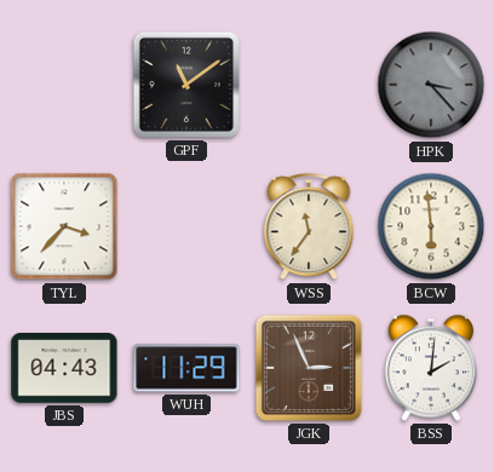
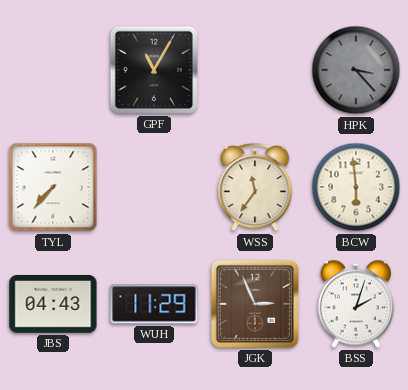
GPF: 11:09 -> 11:05 (154, 70)
TYL: 3:37 -> 7:37 (53, 187)
BSS: 2:01 -> 2:03 (356, 304)
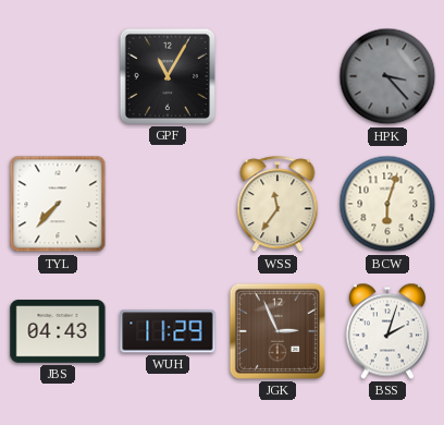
BCW: 5:59 -> 6:03 (387, 204)
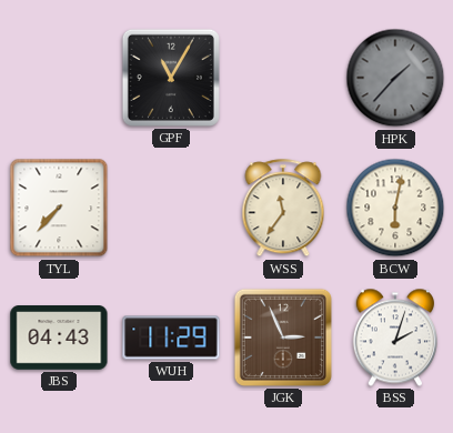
HPK: 3:23 -> 1:37 (395, 78)
BCW: 6:03 -> 6:02 (395, 208)
